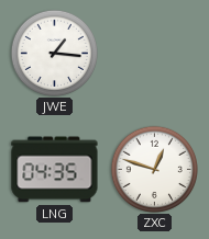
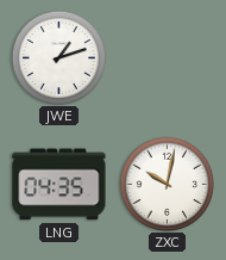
JWE: 1:16 -> 1:12 (58, 57)
ZXC: 12:48 -> 10:02 (167, 184)
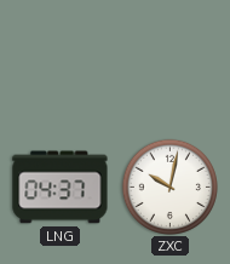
JWE: 1:12 -> none (58, 57)
LNG: 04:35 -> 04:37 (61, 188)
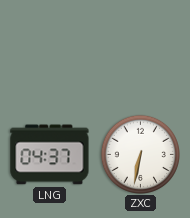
ZXC: 10:02 -> 6:32 (140, 154)
